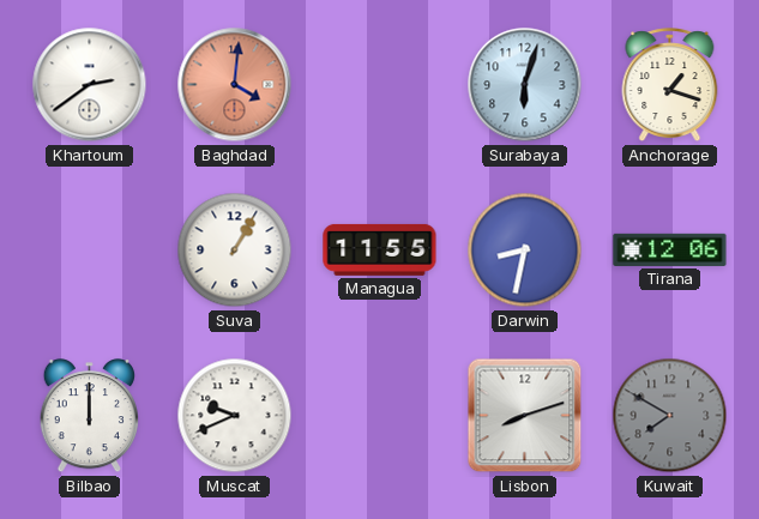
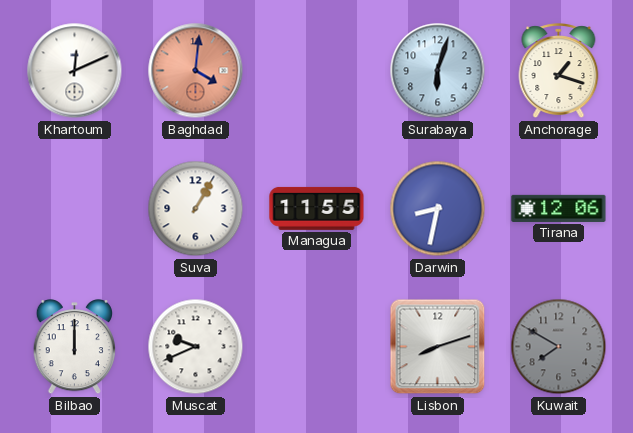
Khartoum: 2:39 -> 12:11 (75, 71)
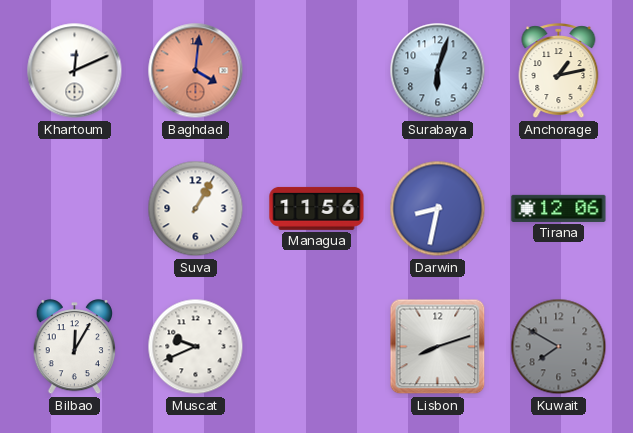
Anchorage: 1:18 -> 1:13 (559, 71)
Managua: 11:55 -> 11:56 (317, 208)
Bilbao: 12:00 -> 12:05 (74, 347)
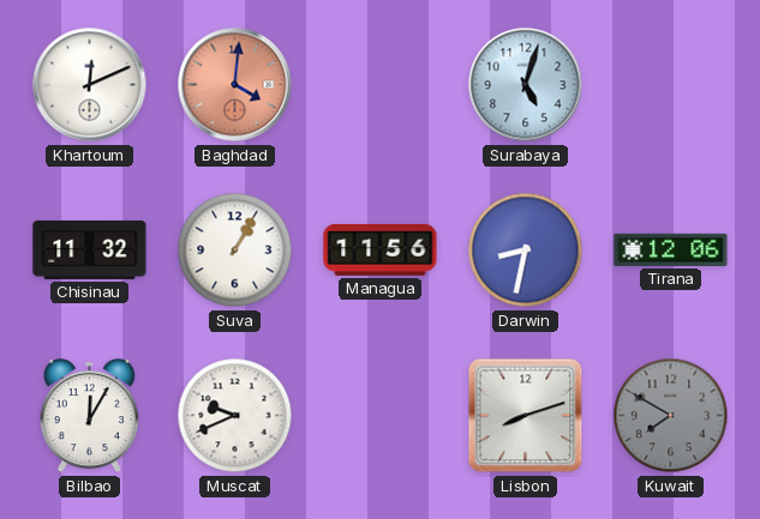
Surabaya: 6:03 -> 5:03 (526, 85)
Anchorage: 1:13 -> none (559, 71)
Chisinau: none -> 11:32 (90, 249)
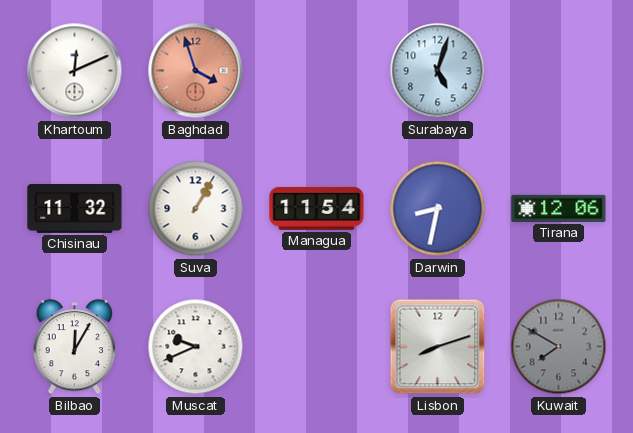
Baghdad: 4:01 -> 3:57 (196, 71)
Managua: 11:56 -> 11:54 (317, 208)
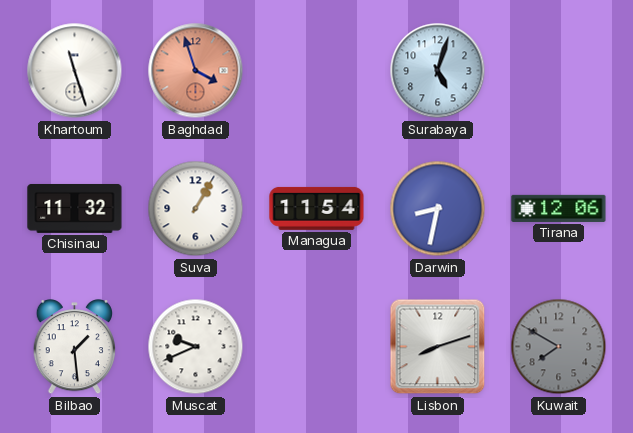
Khartoum: 12:11 -> 11:27 (75, 71)
Bilbao: 12:05 -> 1:29 (74, 347)
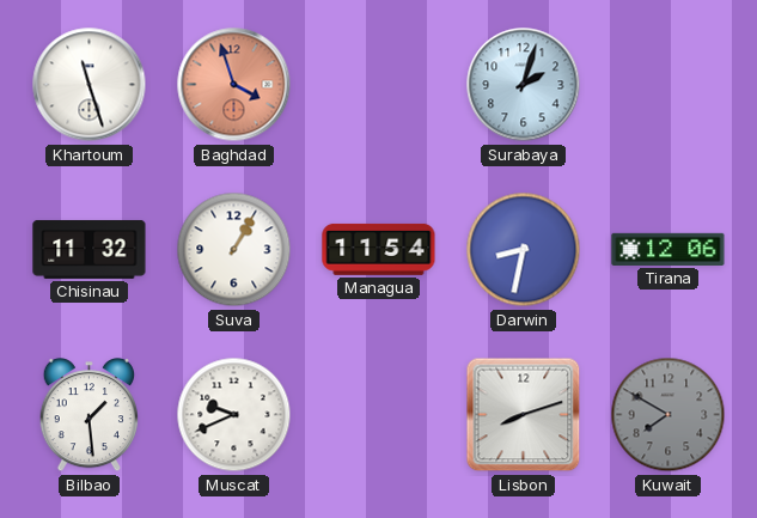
Surabaya: 5:03 -> 2:03 (524, 85)
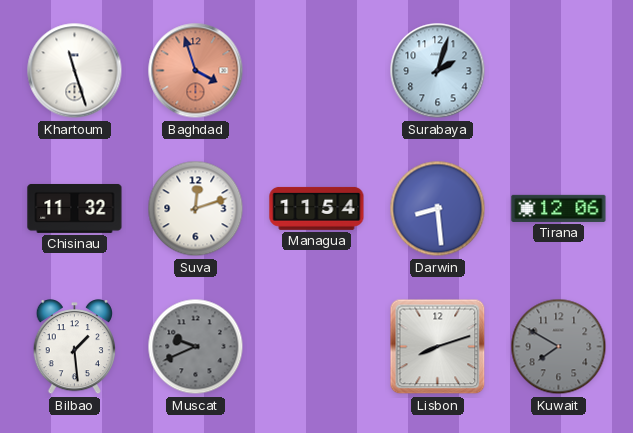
Suva: 1:05 -> 12:12 (196, 209)
Darwin: 8:32 -> 8:29 (438, 209)
Muscat dial: white -> grey (196, 347)
